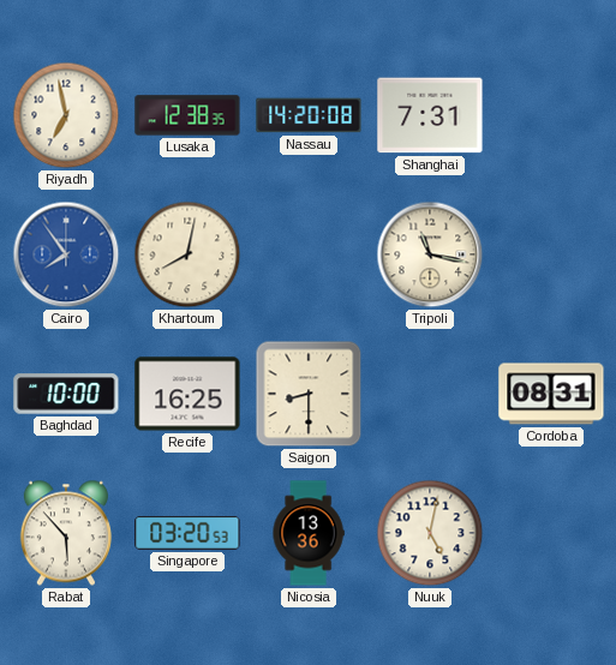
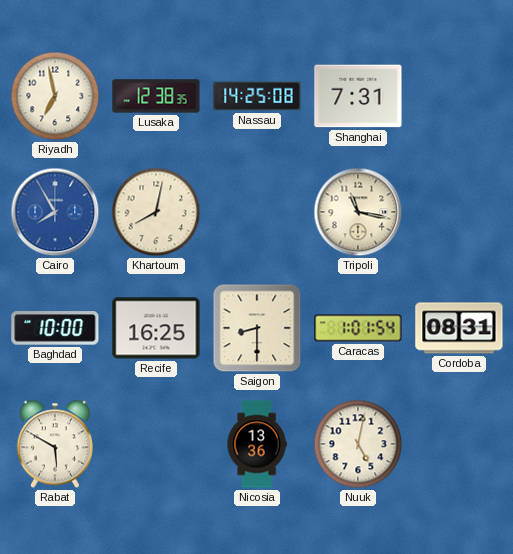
Nassau: 14:20 -> 14:25 (257, 96)
Cairo: 7:54 -> 7:55 (55, 212)
Caracas: none -> 1:01 (358, 328)
Rabat: 5:53 -> 5:50 (55, 444)
Singapore: 03:20 -> none (187, 533)
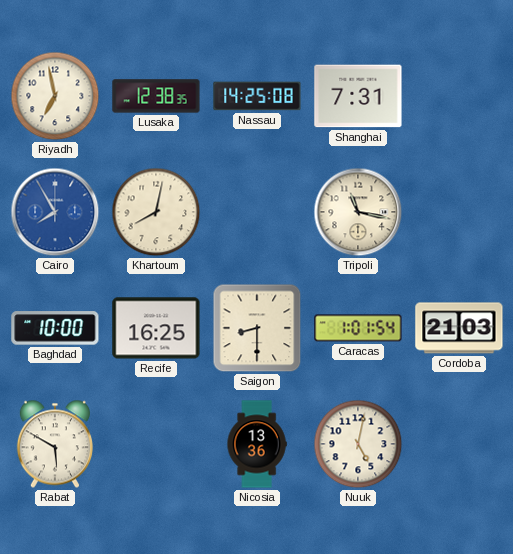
Cordoba: 08:31 -> 21:03 (459, 328)
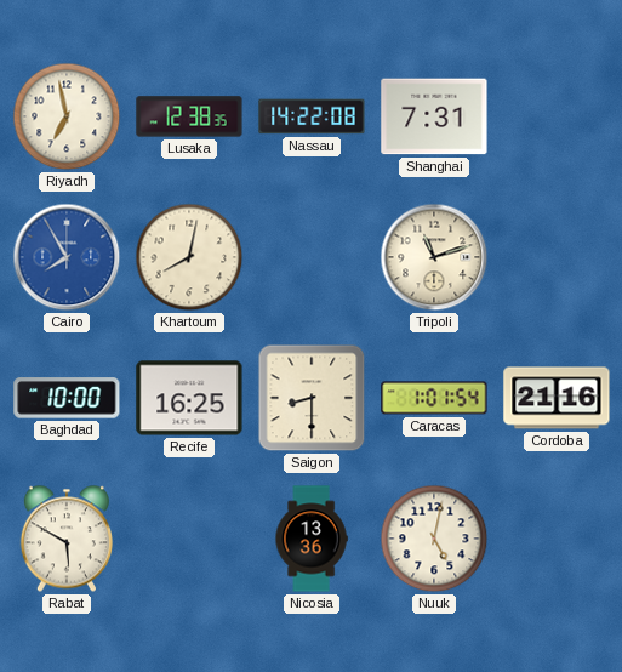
Nassau: 14:25 -> 14:22 (312, 116)
Tripoli: 11:17 -> 11:12 (434, 257)
Cordoba: 21:03 -> 21:16 (557, 398)
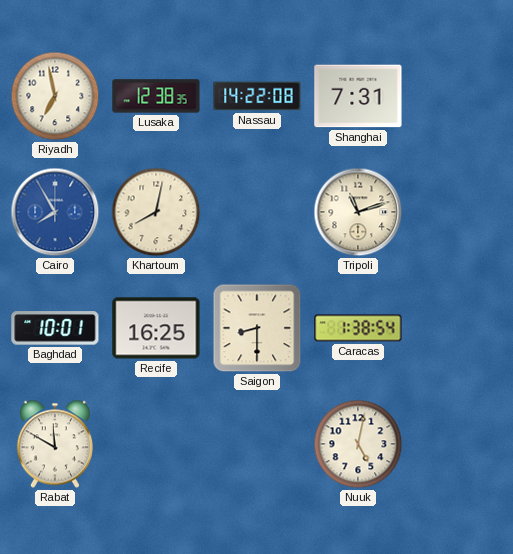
Baghdad: 10:00 -> 10:01 (55, 328)
Caracas: 1:01 -> 1:38 (358, 328)
Cordoba: 21:16 -> none (557, 398)
Rabat: 5:50 -> 11:50 (55, 444)
Nicosia: 13:36 -> none (312, 539)
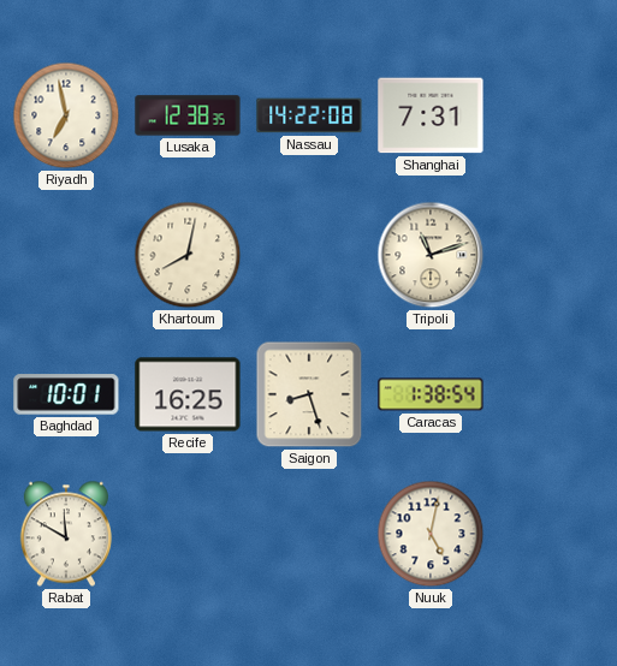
Cairo: 7:55 -> none (55, 212)
Saigon: 8:30 -> 8:27 (309, 394)
